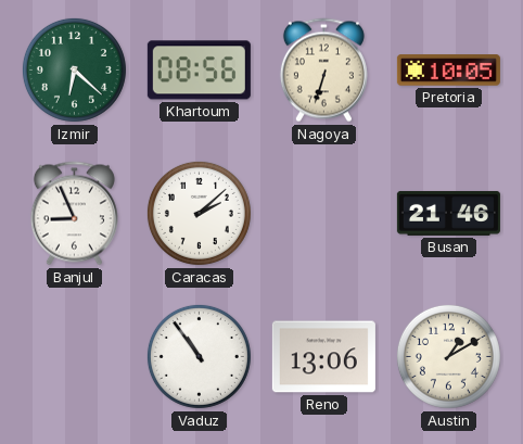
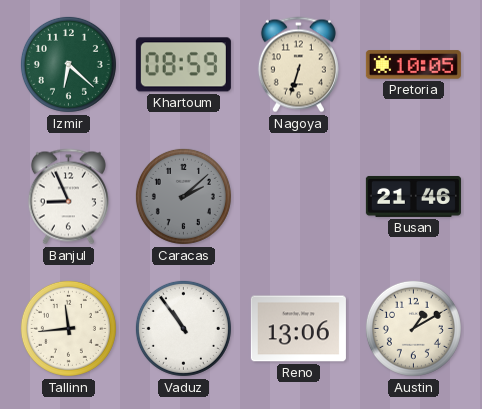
Khartoum: 08:56 -> 08:59 (183, 65)
Caracas dial: white -> grey (183, 196)
Tallinn: none -> 11:44 (68, 328)
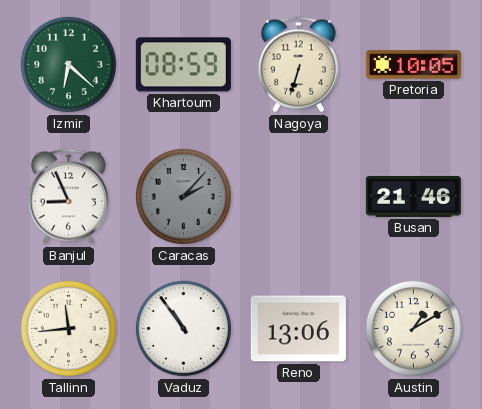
Caracas: 2:08 -> 2:07 (183, 196)
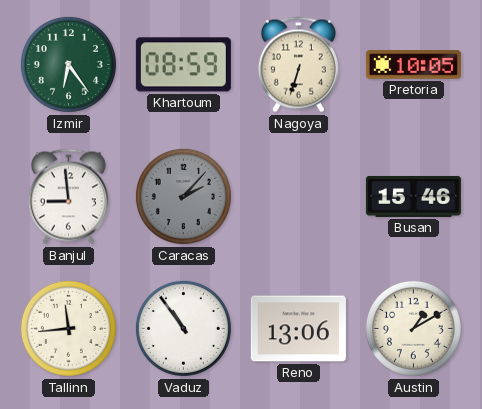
Izmir: 6:22 -> 6:24 (68, 64)
Banjul: 8:56 -> 8:59 (68, 197)
Busan: 21:46 -> 15:46 (413, 196)
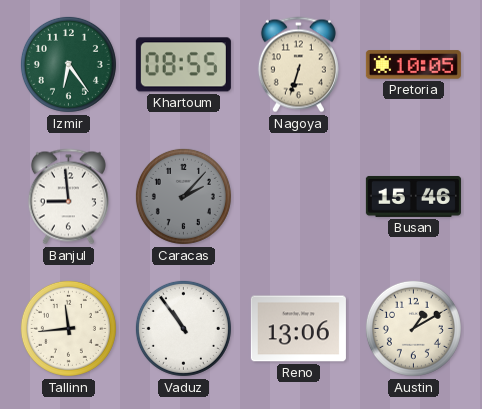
Khartoum: 08:59 -> 08:55 (183, 65)
